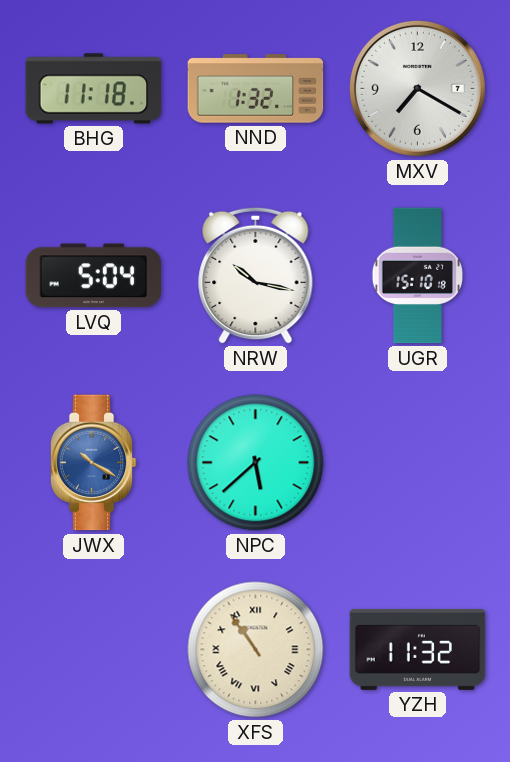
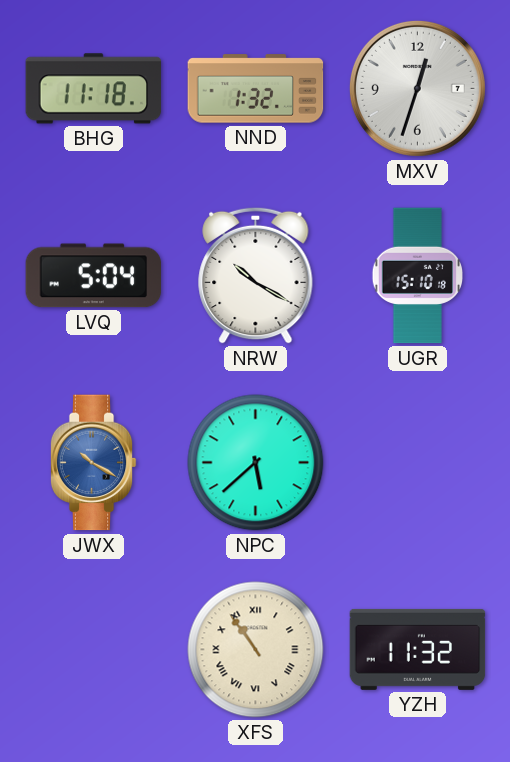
MXV: 7:20 -> 12:33 (417, 88)
NRW: 10:17 -> 10:20 (256, 275)
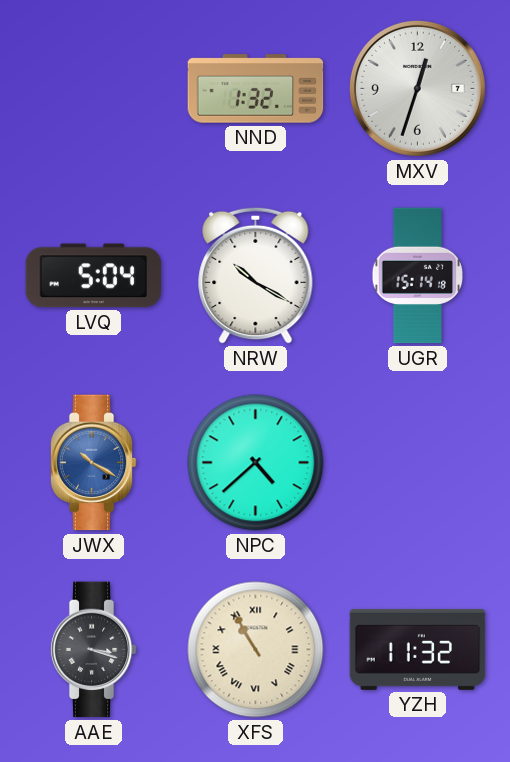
BHG: 11:18 -> none (94, 89)
UGR: 15:10 -> 15:14 (417, 276)
NPC: 5:38 -> 4:38 (256, 463)
AAE: none -> 3:18 (93, 650)
XFS: 10:54 -> 10:55 (256, 650)
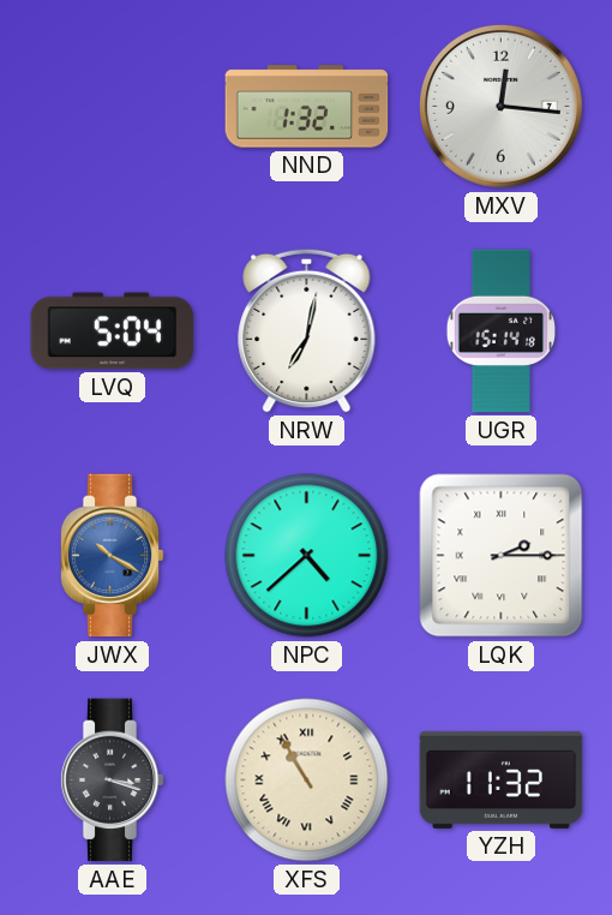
MXV: 12:33 -> 12:16 (500, 106)
NRW: 10:20 -> 7:02 (307, 330)
LQK: none -> 2:15 (502, 556)
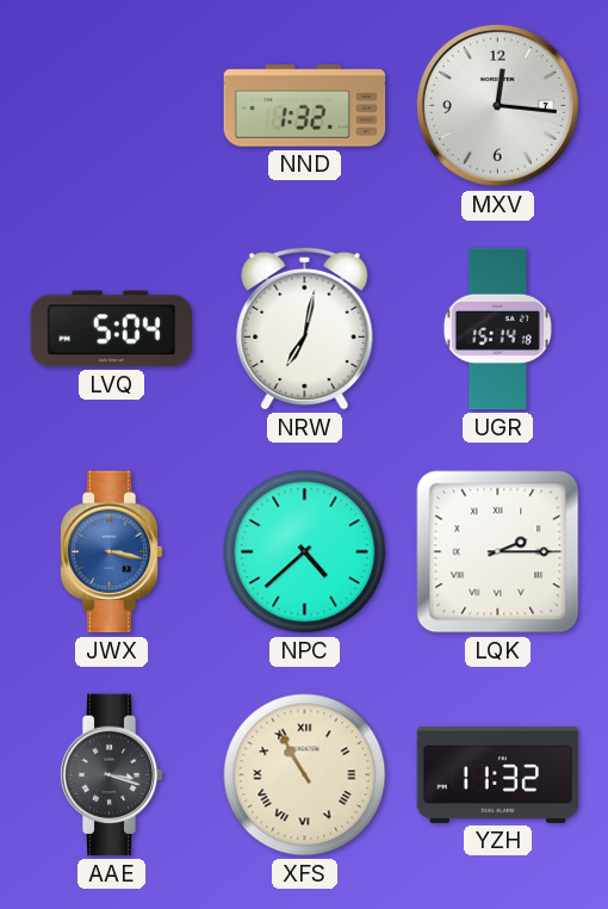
JWX: 10:20 -> 3:17 (111, 552)
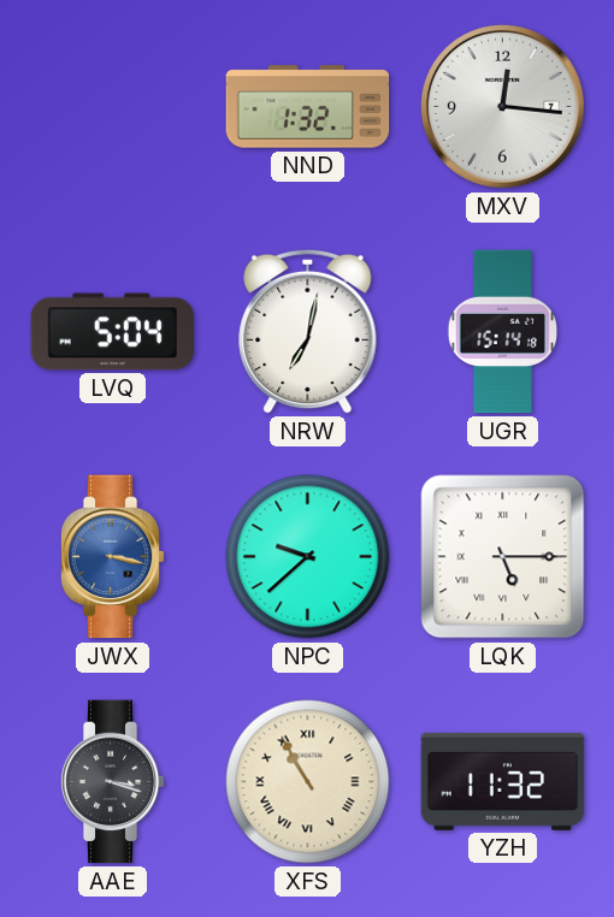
NPC: 4:38 -> 9:38 (308, 557)
LQK: 2:15 -> 5:15 (503, 557)
